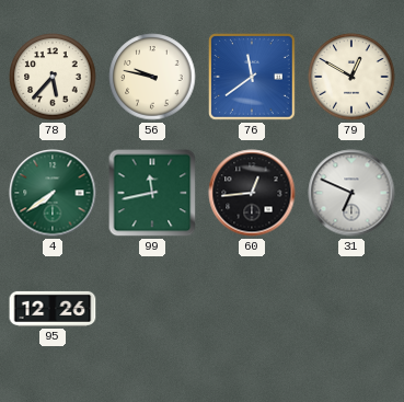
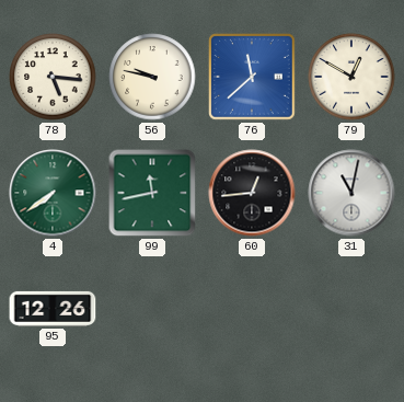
78: 5:37 -> 5:16 (53, 77)
76: 11:39 -> 11:38 (253, 78)
31: 6:49 -> 11:02 (351, 193)
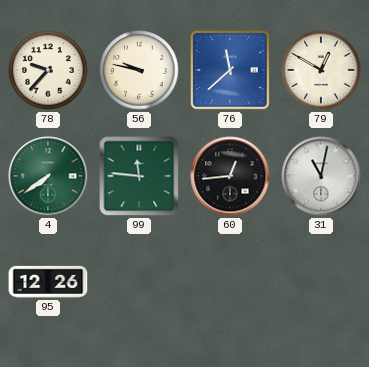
78: 5:16 -> 9:37 (48, 70)
99: 11:43 -> 11:46 (139, 176)
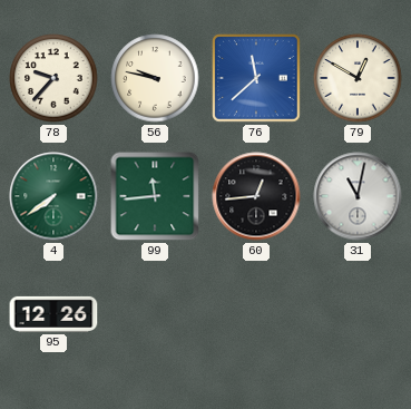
99: 11:46 -> 11:44 (155, 196)
